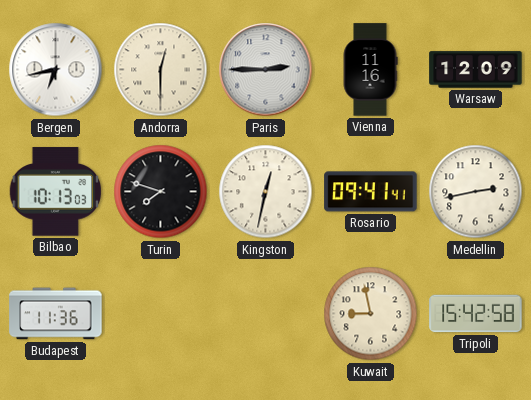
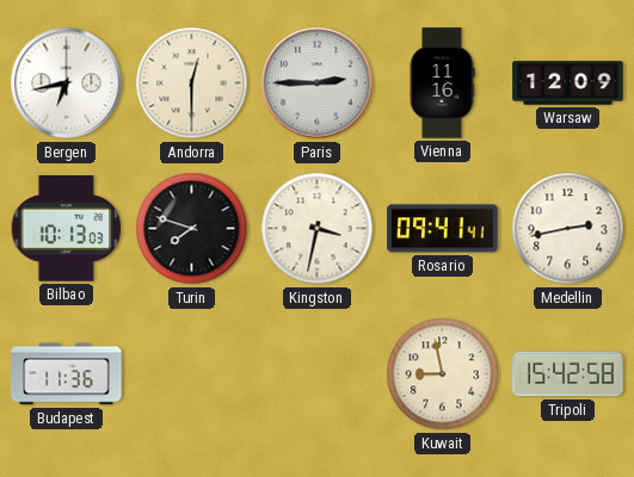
Kingston: 12:32 -> 3:32 (318, 229)
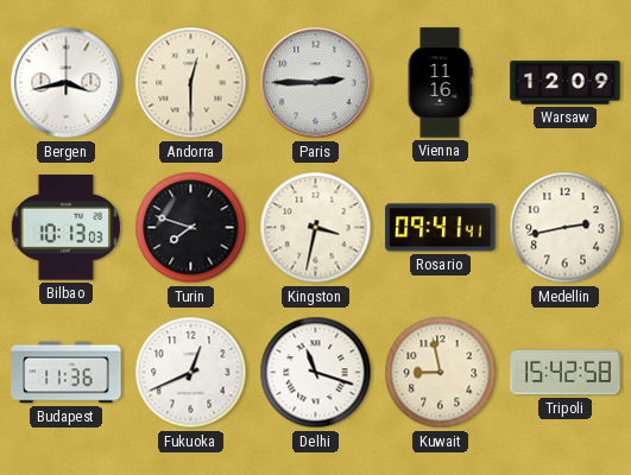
Bergen: 6:43 -> 3:43 (67, 83)
Fukuoka: none -> 12:41 (191, 373)
Delhi: none -> 11:18 (316, 373)
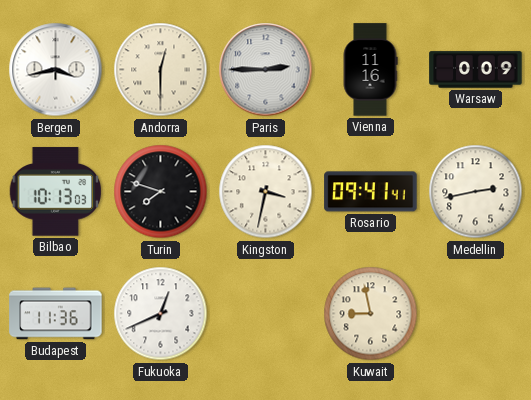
Warsaw: 12:09 -> 0:09 (476, 70)
Delhi: 11:18 -> none (316, 373)
Tripoli: 15:42 -> none (566, 373)
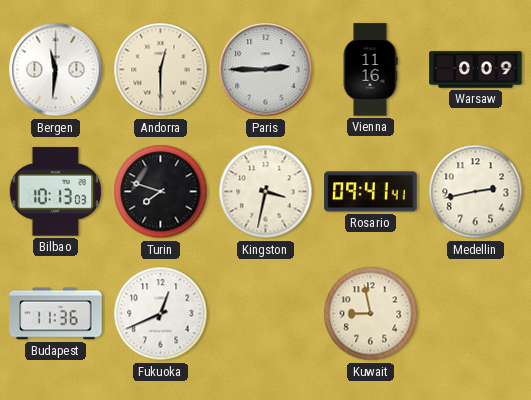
Bergen: 3:43 -> 11:31 (56, 70)
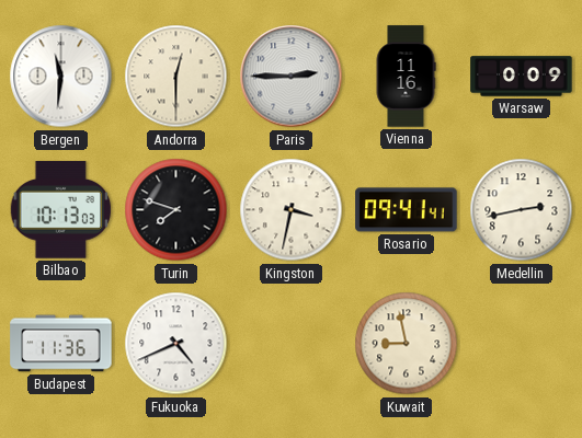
Fukuoka: 12:41 -> 4:41 (176, 344)
